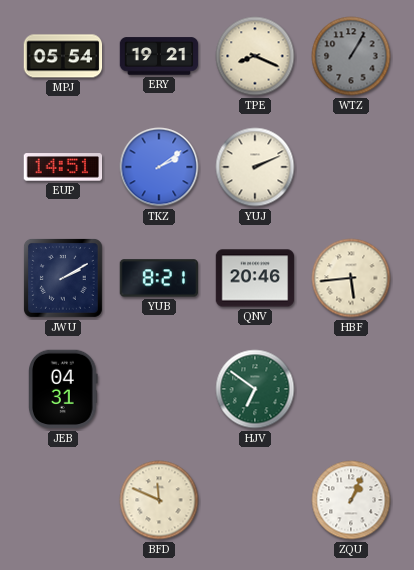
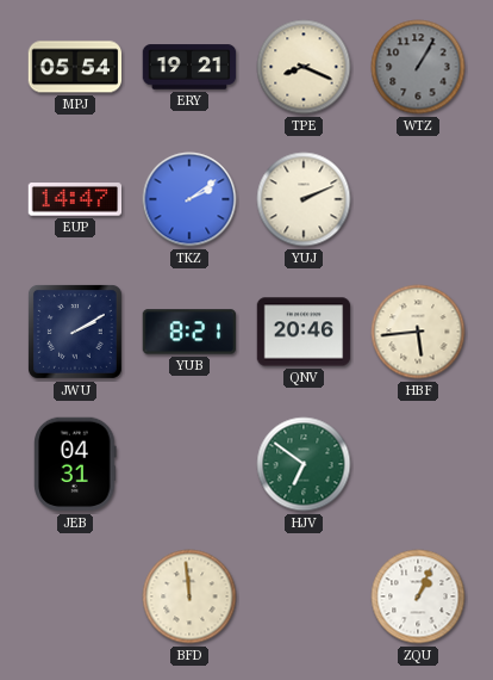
EUP: 14:51 -> 14:47 (75, 199)
BFD: 11:49 -> 11:59 (189, 596)
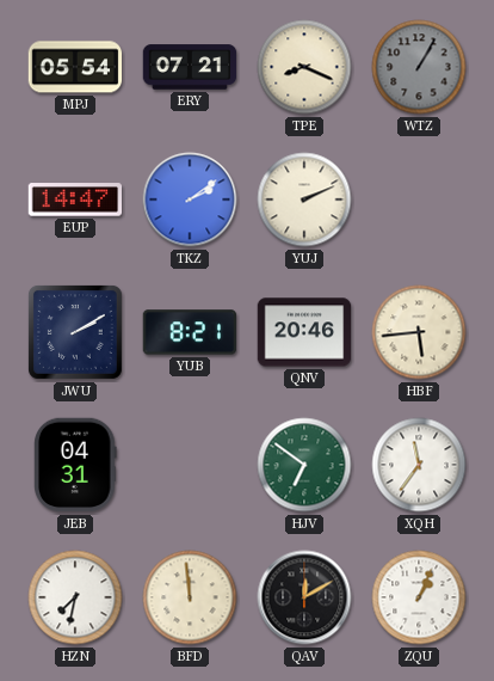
ERY: 19:21 -> 07:21 (190, 67)
XQH: none -> 11:36 (419, 465)
HZN: none -> 7:32 (75, 597)
QAV: none -> 12:10 (304, 597)
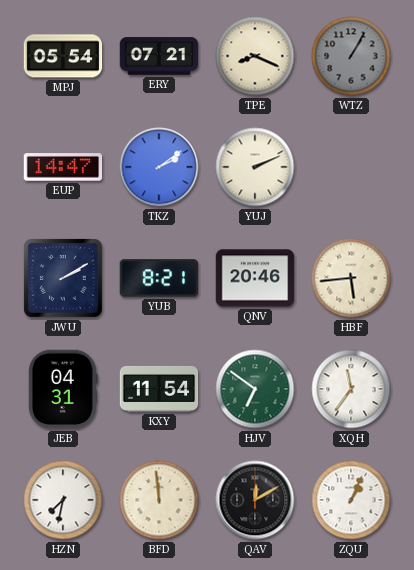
KXY: none -> 11:54 (159, 389)
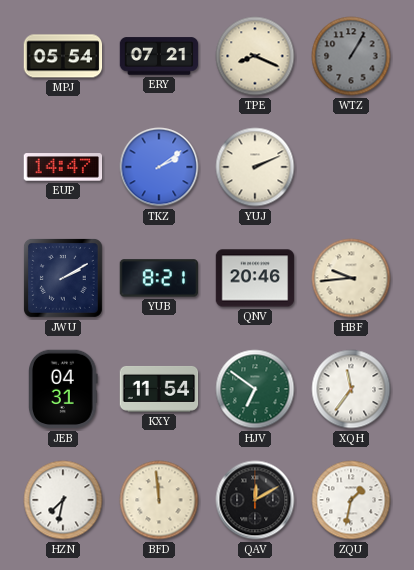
HBF: 5:44 -> 9:44 (351, 278)
ZQU: 1:04 -> 1:32 (351, 500)
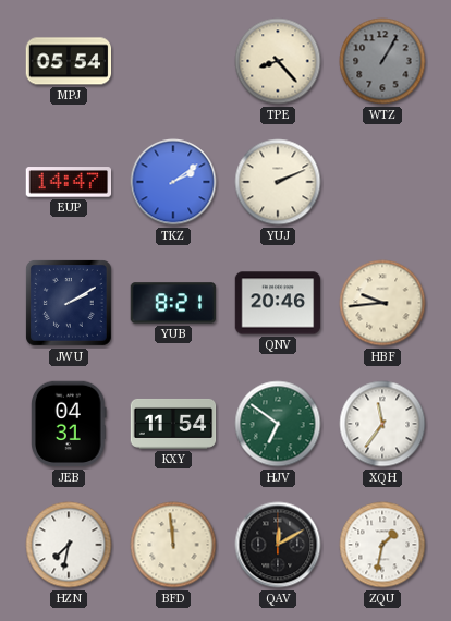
ERY: 07:21 -> none (159, 56)
TPE: 8:19 -> 8:23 (278, 61)
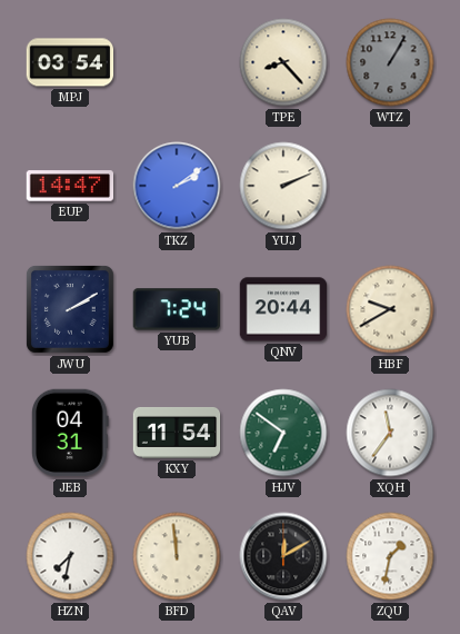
MPJ: 05:54 -> 03:54 (70, 62)
YUB: 8:21 -> 7:24 (177, 309)
QNV: 20:46 -> 20:44 (283, 309)
HBF: 9:44 -> 9:40 (390, 309)
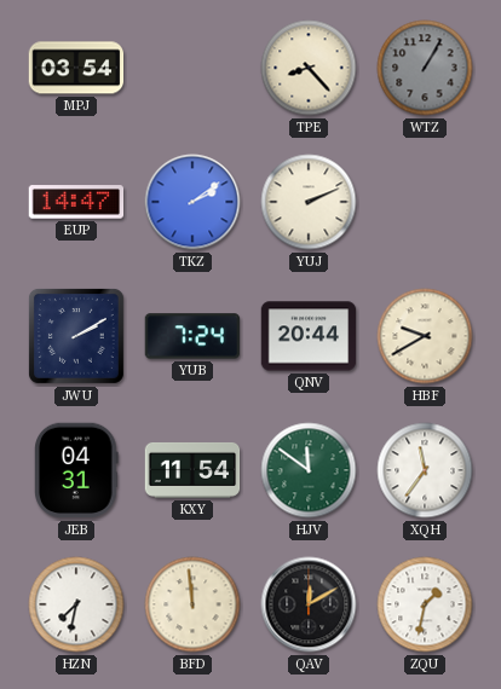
HJV: 6:51 -> 11:51 (309, 470)
